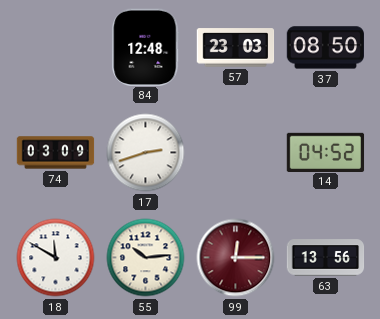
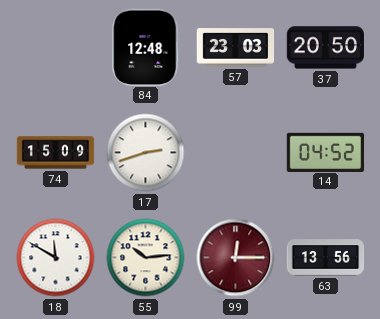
37: 08:50 -> 20:50 (326, 48)
74: 03:09 -> 15:09 (56, 153)
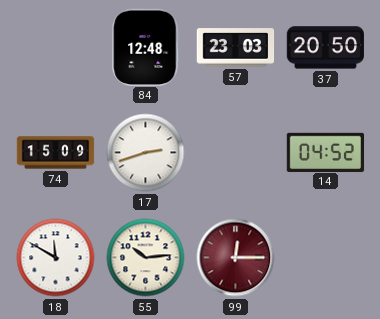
63: 13:56 -> none (326, 258)
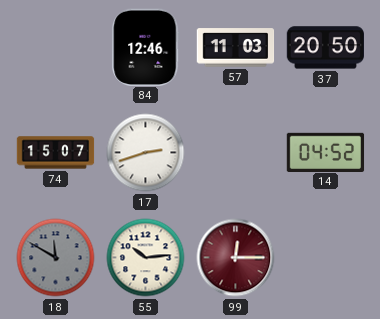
84: 12:48 -> 12:46 (146, 47)
57: 23:03 -> 11:03 (236, 48)
74: 15:09 -> 15:07 (56, 153)
18 dial: white -> grey (56, 258)
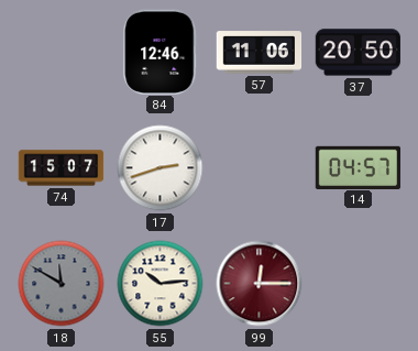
57: 11:03 -> 11:06 (260, 53)
14: 04:52 -> 04:57 (359, 167)
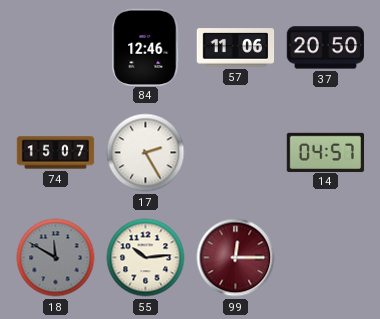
17: 2:42 -> 2:25 (146, 153)
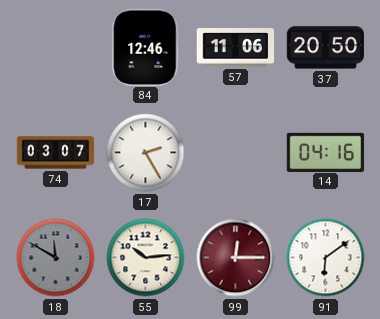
74: 15:07 -> 03:07 (56, 153)
14: 04:57 -> 04:16 (326, 152)
91: none -> 6:09 (326, 258)
